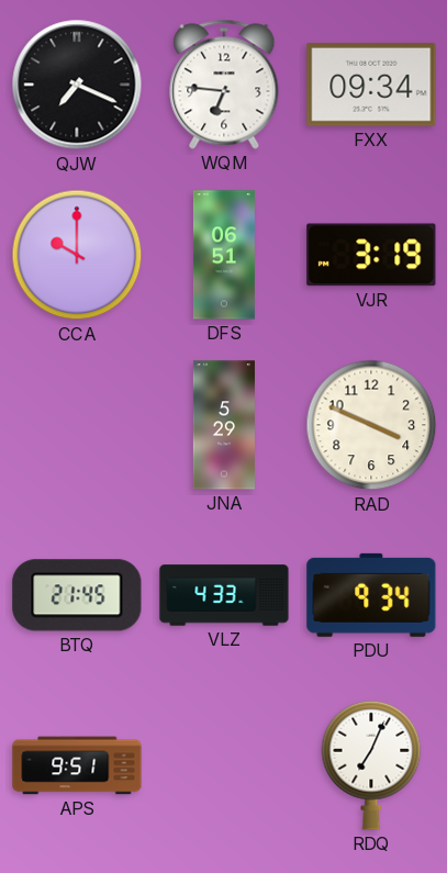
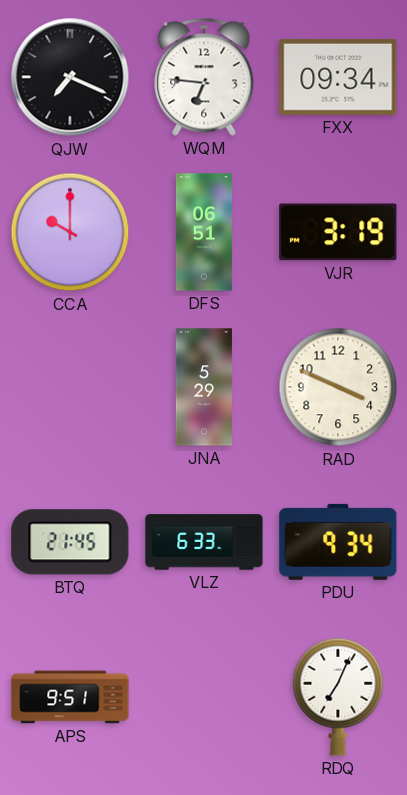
VLZ: 4:33 -> 6:33 (204, 542)
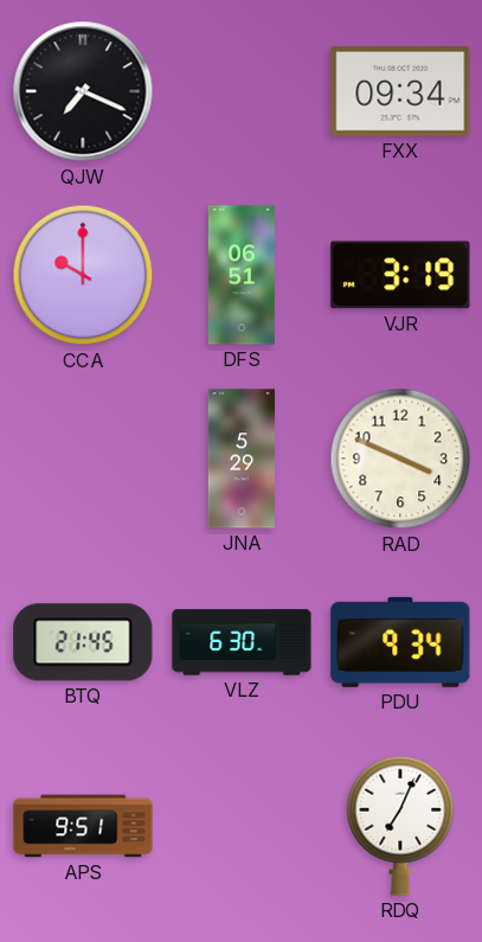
WQM: 6:46 -> none (204, 77)
VLZ: 6:33 -> 6:30 (242, 642)
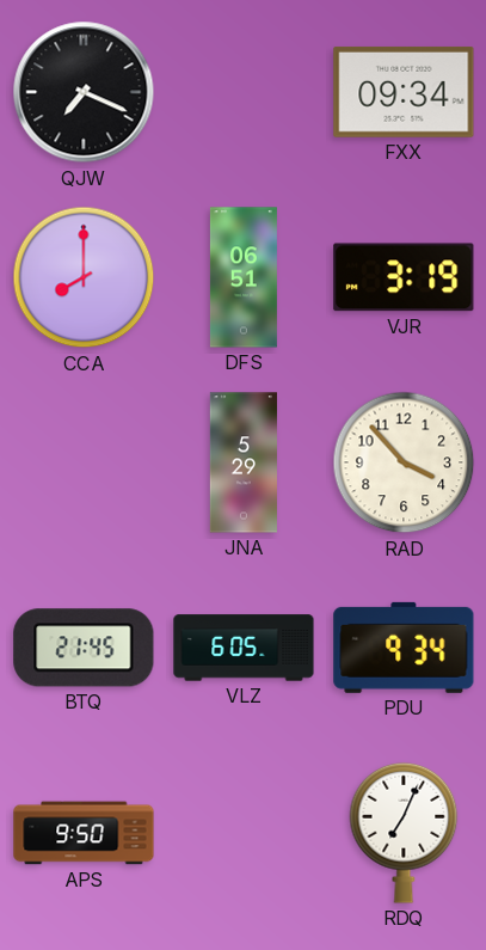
CCA: 10:00 -> 8:00 (84, 277)
RAD: 3:49 -> 3:53 (404, 462)
VLZ: 6:30 -> 6:05 (244, 648)
APS: 9:51 -> 9:50 (84, 833)
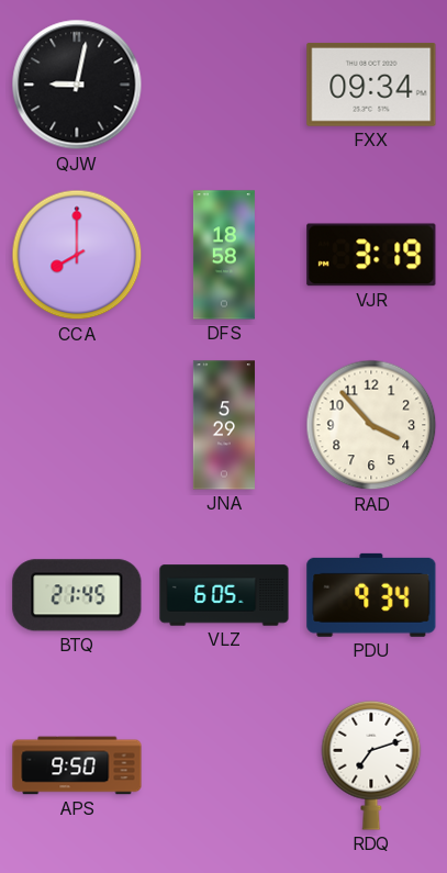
QJW: 7:19 -> 9:02 (77, 85)
DFS: 06:51 -> 18:58 (224, 255)
RDQ: 7:04 -> 7:12 (371, 765)
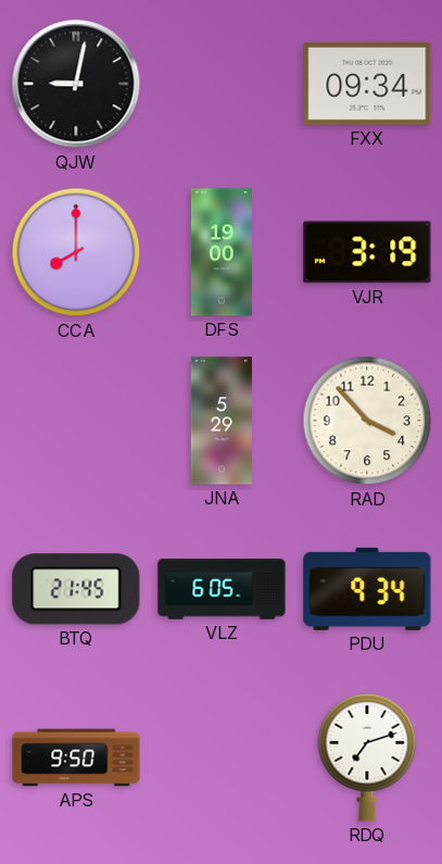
DFS: 18:58 -> 19:00 (222, 252)
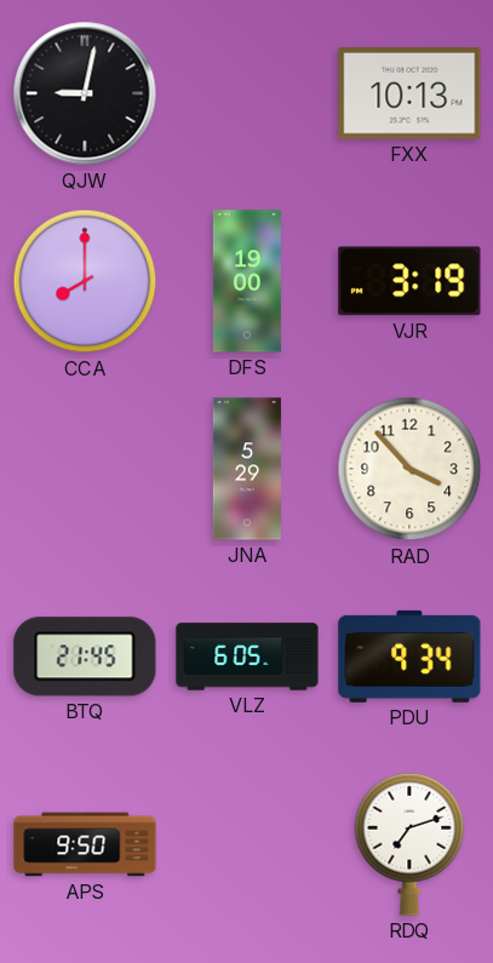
FXX: 09:34 -> 10:13 (409, 93)
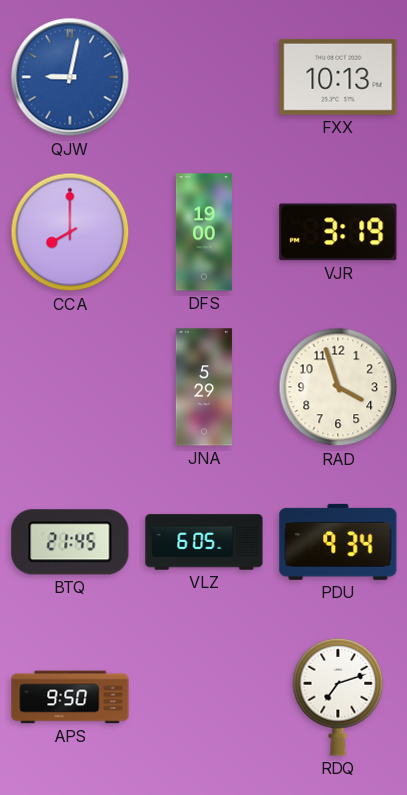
QJW dial: black -> blue (70, 77)
RAD: 3:53 -> 3:57 (338, 387)
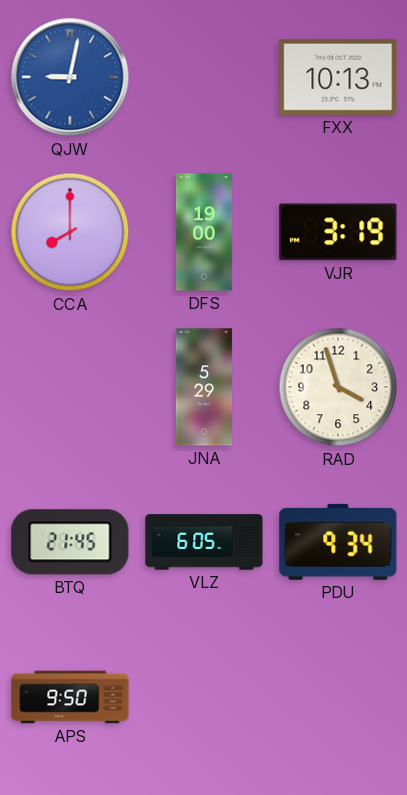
RDQ: 7:12 -> none (338, 697)
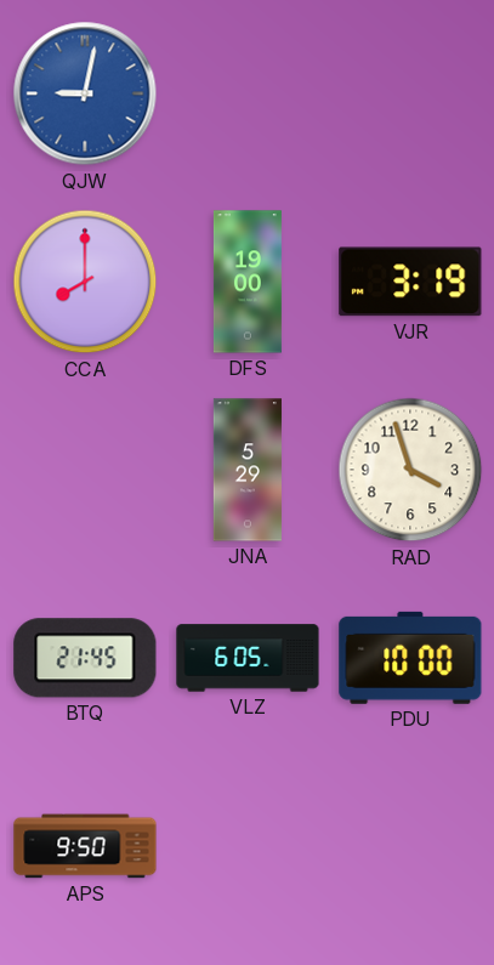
FXX: 10:13 -> none (338, 77)
PDU: 9:34 -> 10:00 (410, 658)
